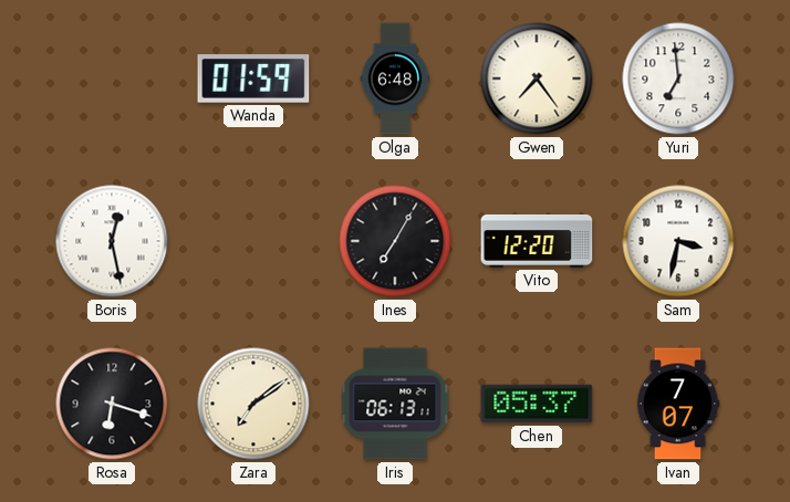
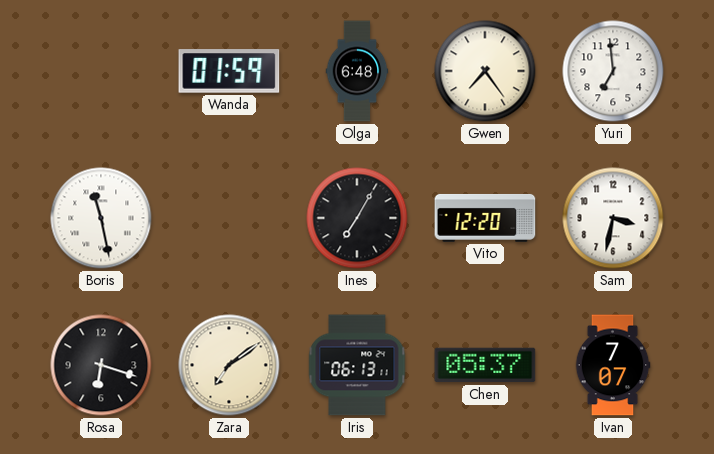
Boris: 12:28 -> 11:28 (101, 218)
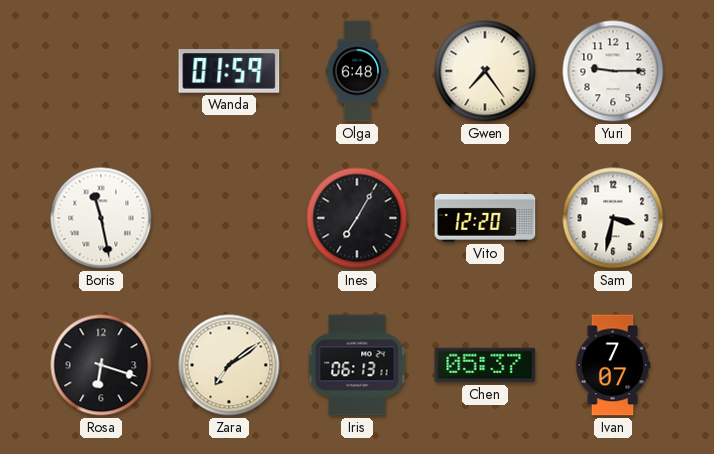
Yuri: 6:59 -> 9:15 (613, 71)
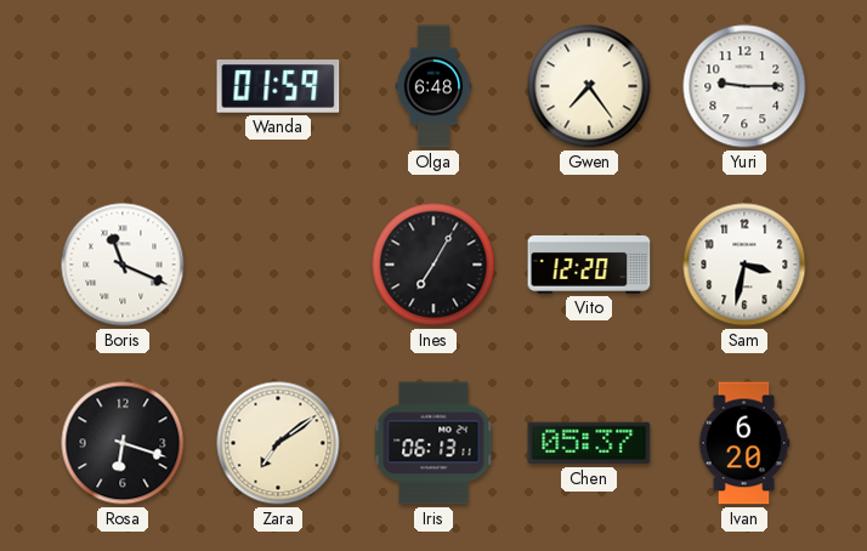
Boris: 11:28 -> 11:19 (123, 265)
Ivan: 7:07 -> 6:20 (744, 443)
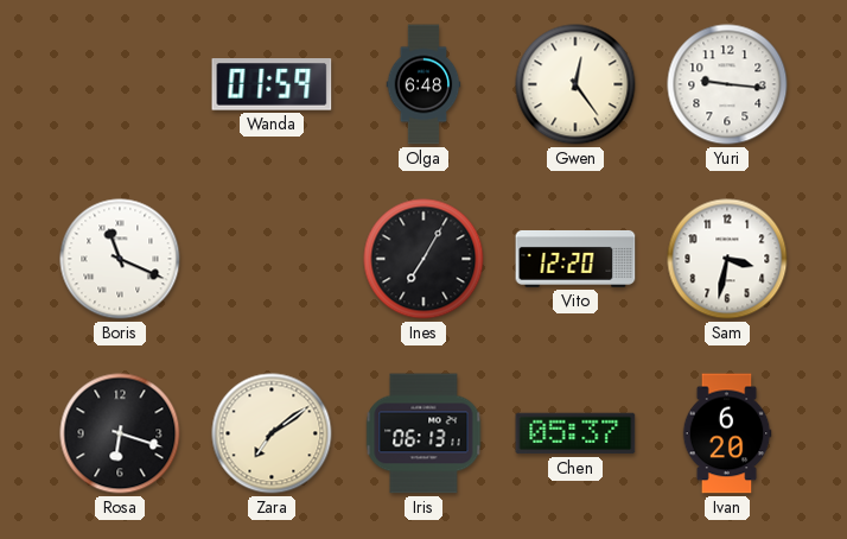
Gwen: 7:24 -> 12:24 (575, 84)
Yuri: 9:15 -> 9:16 (727, 84)
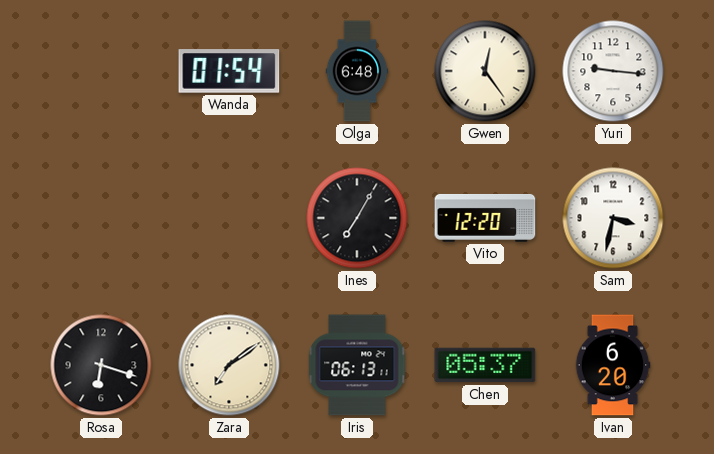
Wanda: 01:59 -> 01:54 (229, 71)
Boris: 11:19 -> none (120, 259)
